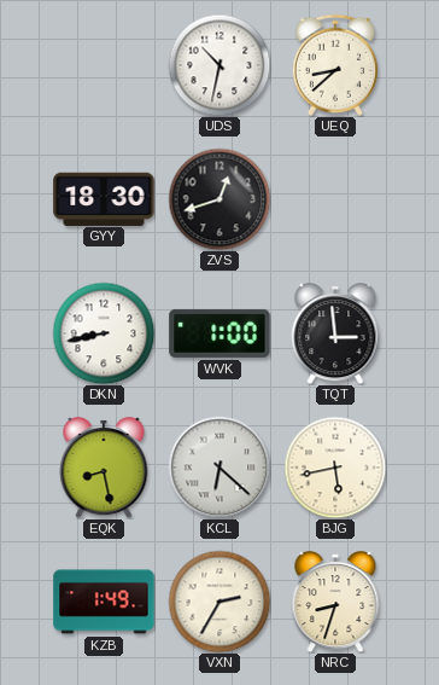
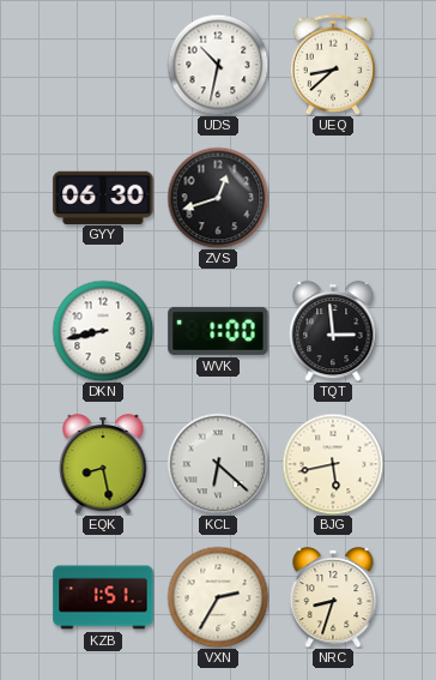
GYY: 18:30 -> 06:30 (103, 197)
KZB: 1:49 -> 1:51 (103, 597)
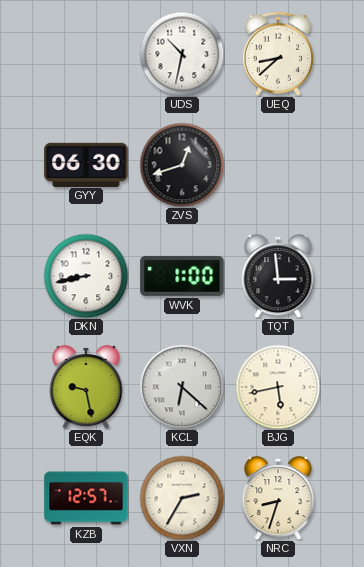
EQK: 8:28 -> 9:28 (86, 387)
KZB: 1:51 -> 12:57 (86, 498)
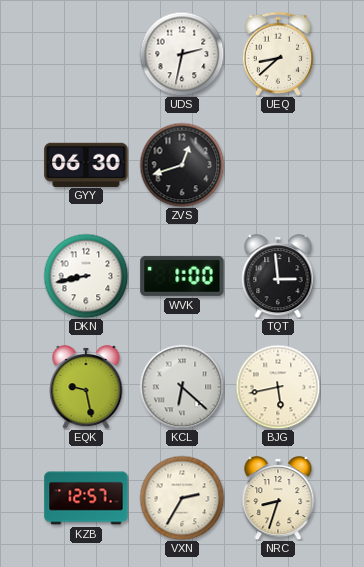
UDS: 10:32 -> 2:32 (182, 54)
